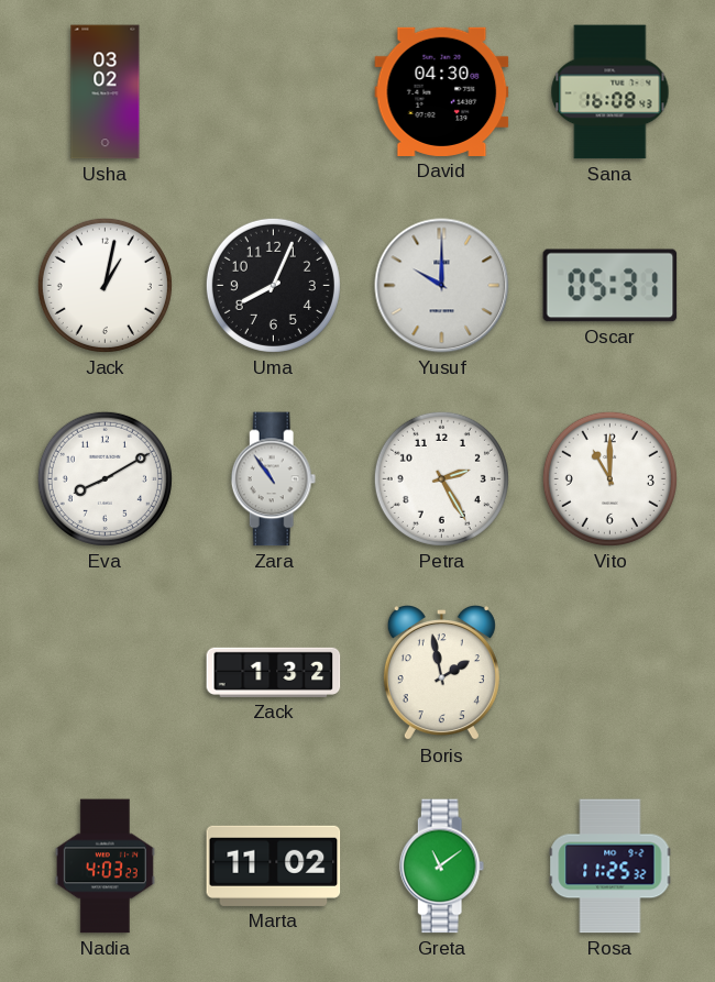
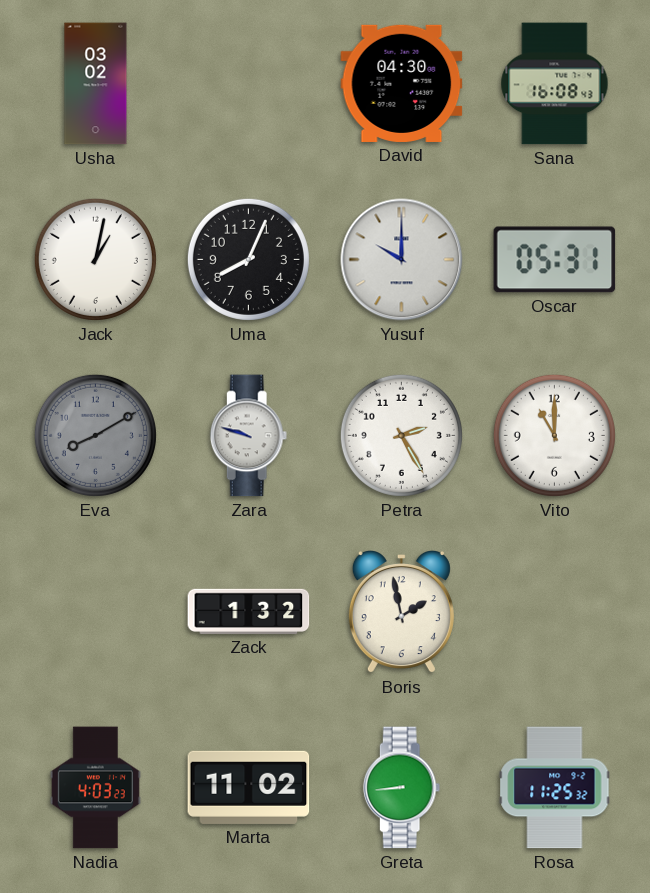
Eva dial: white -> grey (95, 435)
Zara: 10:54 -> 9:48 (249, 436)
Greta: 11:09 -> 8:44 (402, 788)
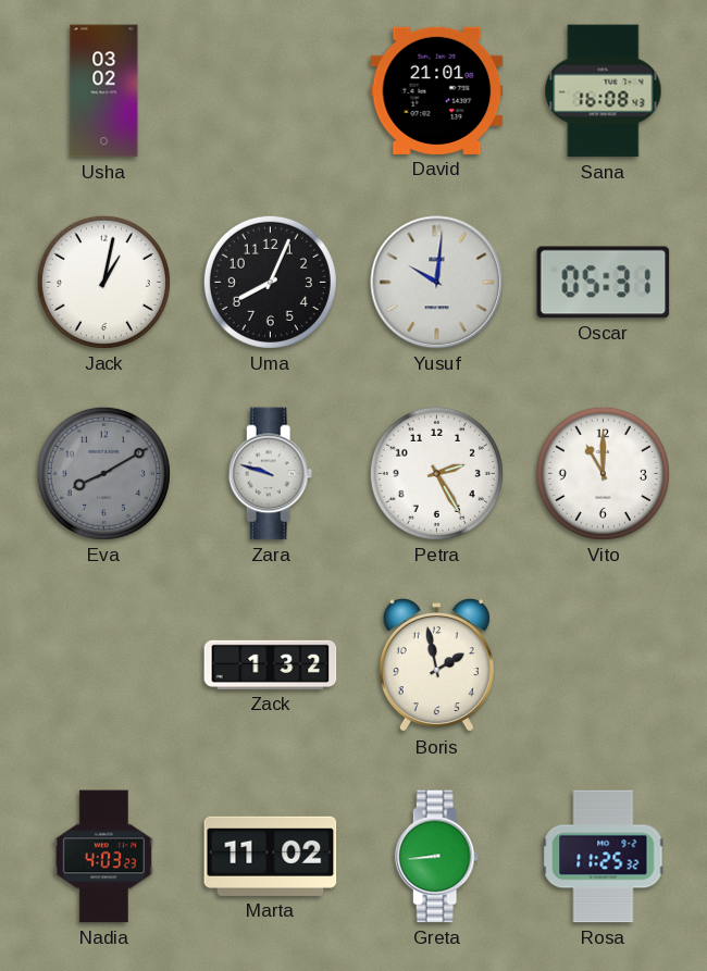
David: 04:30 -> 21:01 (437, 90)
Yusuf: 10:00 -> 10:01 (437, 283)
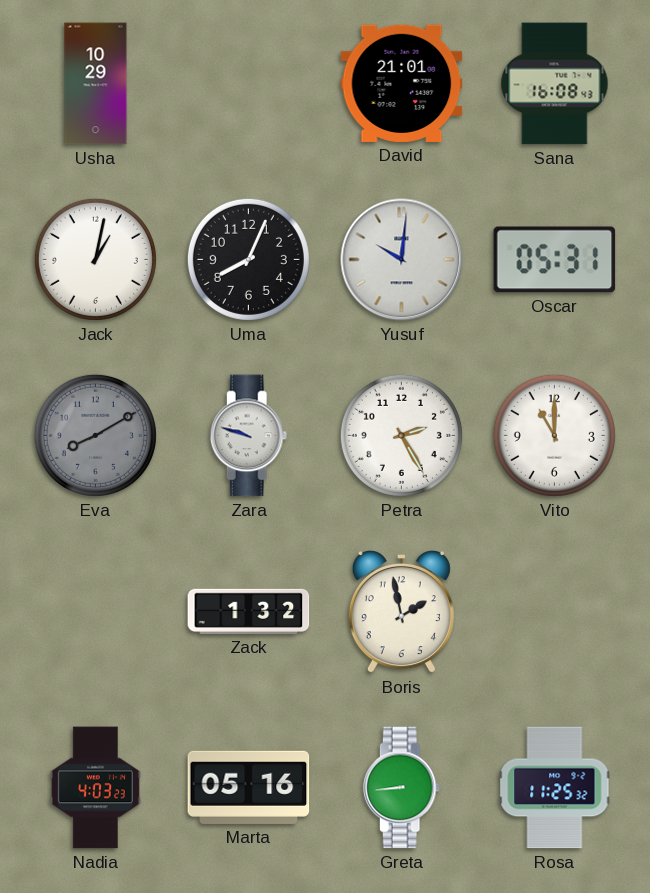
Usha: 03:02 -> 10:29 (96, 84)
Marta: 11:02 -> 05:16 (249, 787)
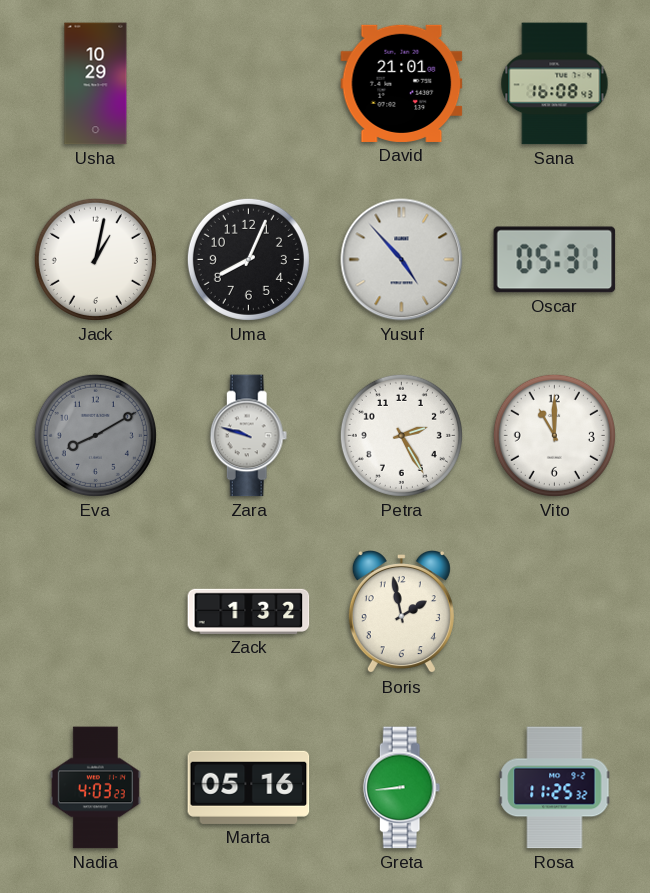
Yusuf: 10:01 -> 4:53 (402, 260)
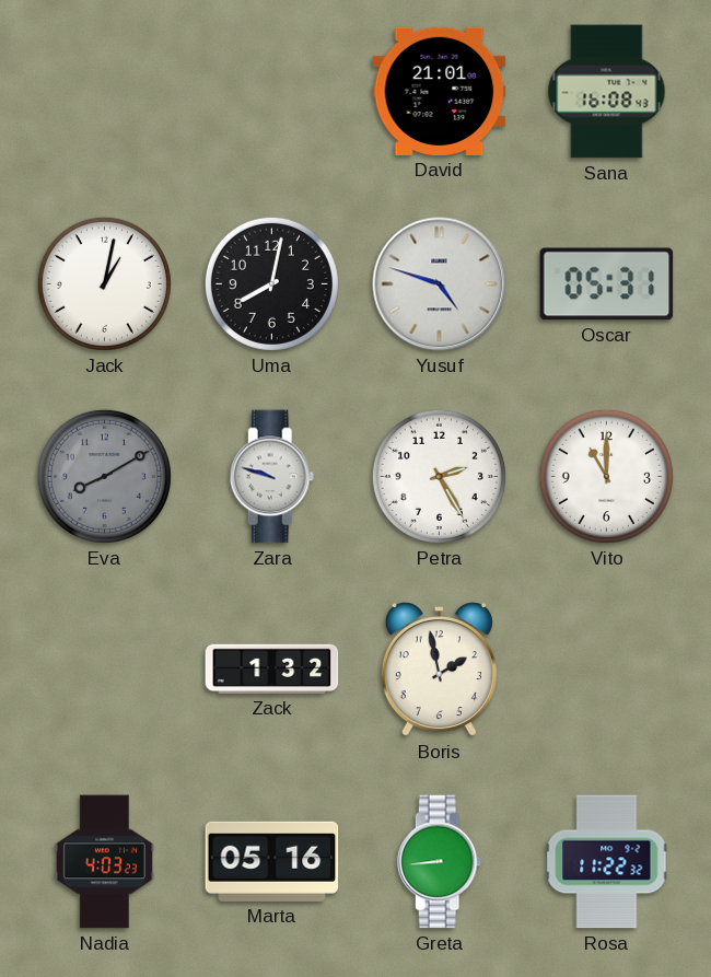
Usha: 10:29 -> none (96, 84)
Uma: 8:04 -> 8:02 (271, 283)
Yusuf: 4:53 -> 4:48 (440, 284)
Rosa: 11:25 -> 11:22 (607, 862)
